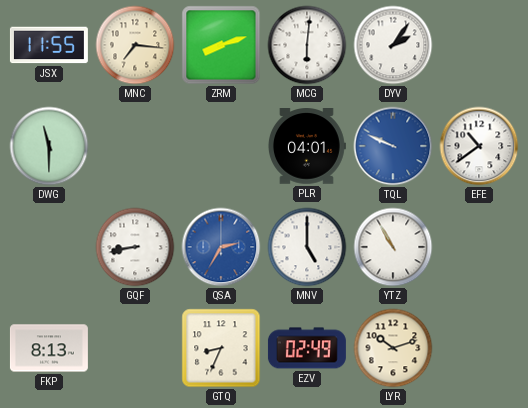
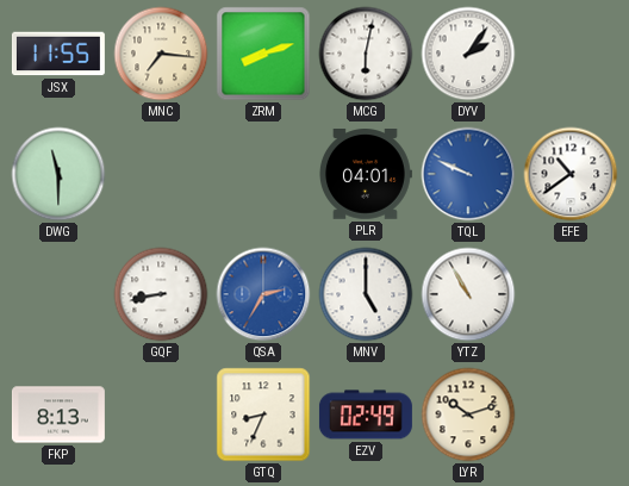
MCG: 6:01 -> 6:02 (366, 54)
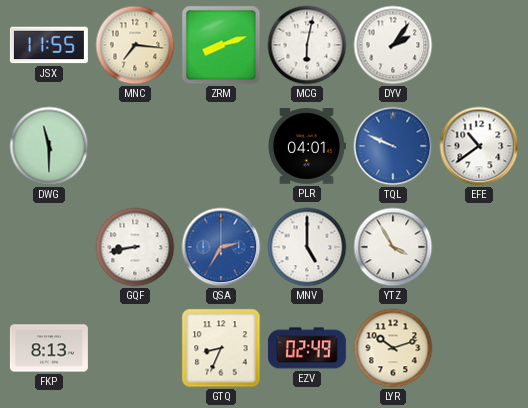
YTZ: 10:55 -> 3:55 (393, 247)
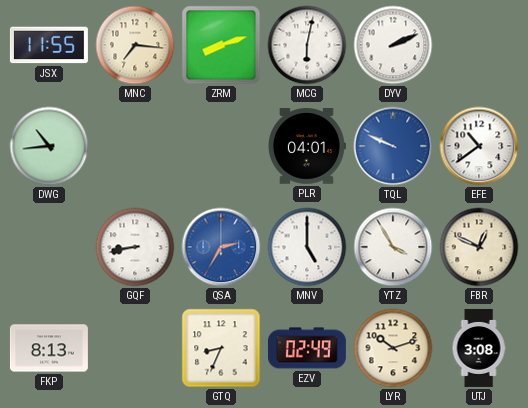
DYV: 2:06 -> 2:11 (393, 45)
DWG: 11:30 -> 10:44 (49, 146)
FBR: none -> 12:49 (479, 247)
UTJ: none -> 3:08 (479, 348)
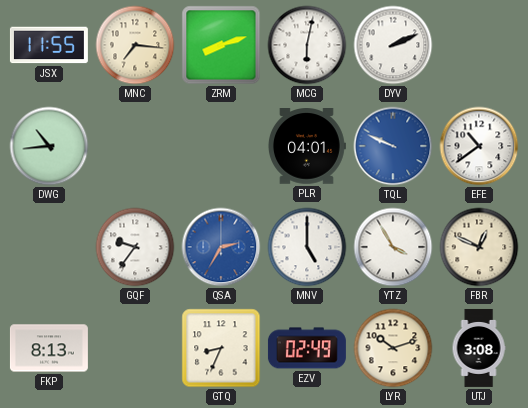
GQF: 8:43 -> 9:36 (135, 247)
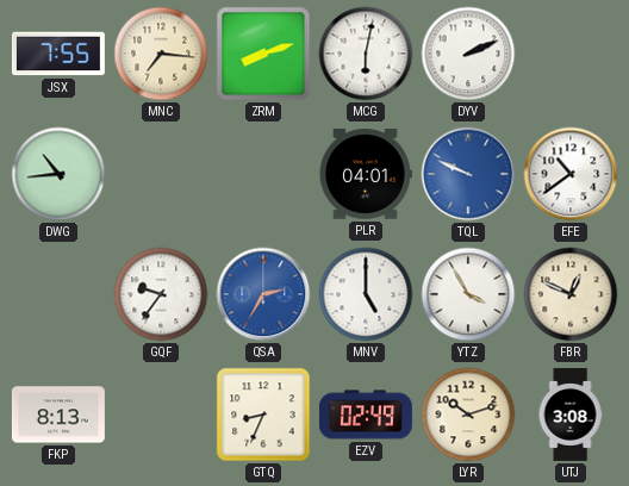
JSX: 11:55 -> 7:55 (58, 54)
